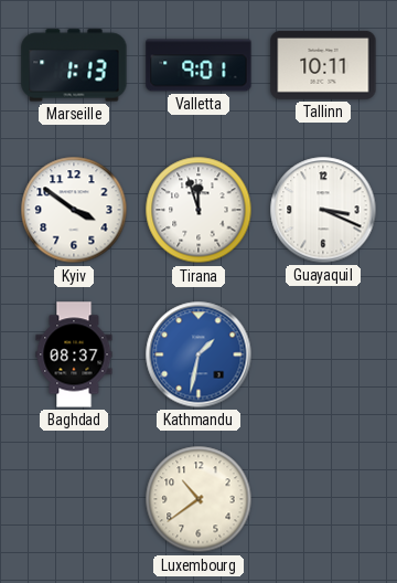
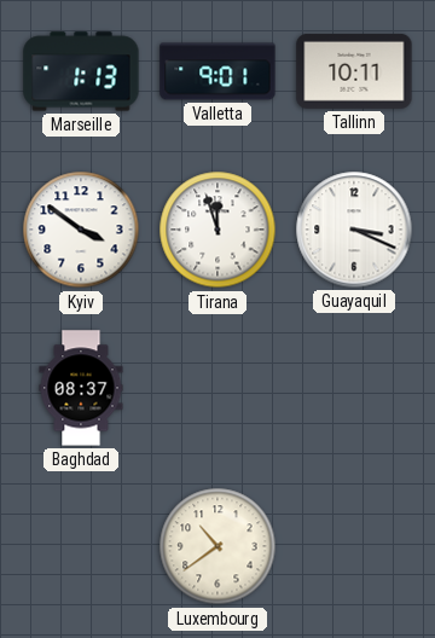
Kathmandu: 1:32 -> none (198, 354)
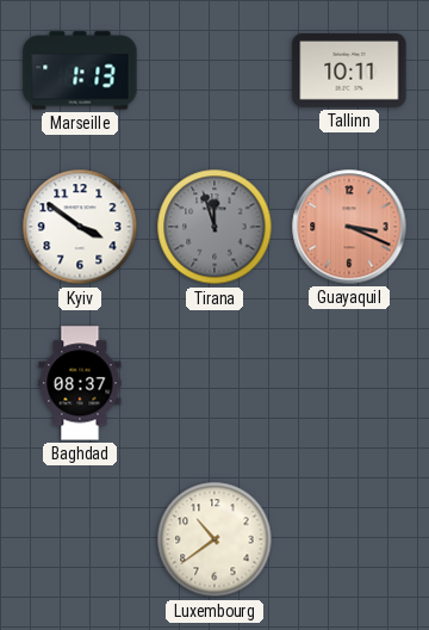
Valletta: 9:01 -> none (217, 71)
Tirana dial: white -> grey (214, 227)
Guayaquil dial: white -> salmon (349, 227)
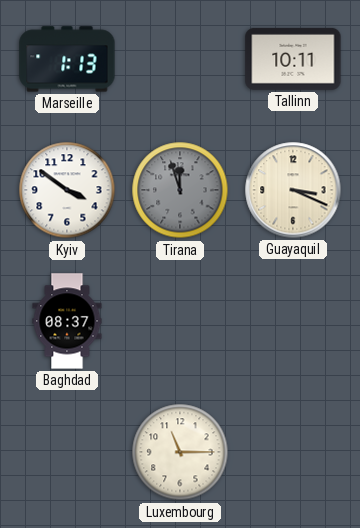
Guayaquil dial: salmon -> cream (293, 190)
Luxembourg: 10:39 -> 11:15 (180, 452)
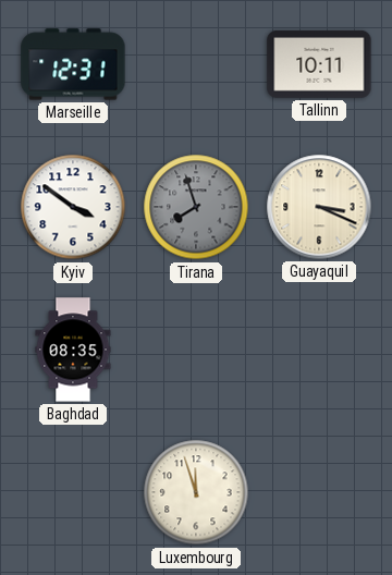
Marseille: 1:13 -> 12:31 (73, 64)
Tirana: 11:57 -> 7:57 (196, 207)
Baghdad: 08:37 -> 08:35 (73, 350)
Luxembourg: 11:15 -> 11:57 (196, 492)
